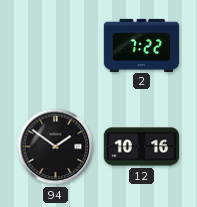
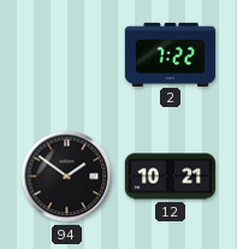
12: 10:16 -> 10:21 (171, 177)
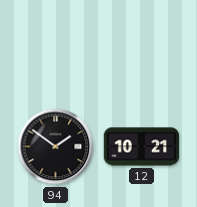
2: 7:22 -> none (171, 54)
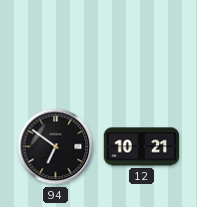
94: 1:51 -> 6:51 (56, 147)
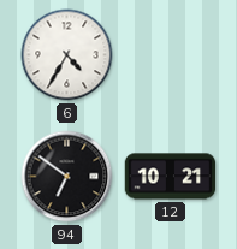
6: none -> 4:35 (67, 55)
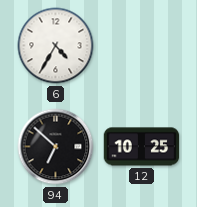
94: 6:51 -> 6:52 (56, 147)
12: 10:21 -> 10:25 (142, 147)
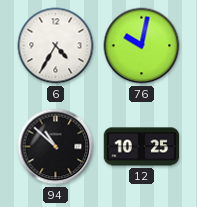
76: none -> 10:02 (142, 46)
94: 6:52 -> 10:52 (56, 147)
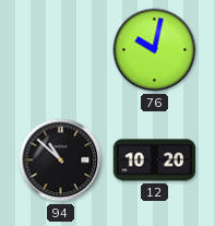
6: 4:35 -> none (56, 46)
12: 10:25 -> 10:20 (155, 160)
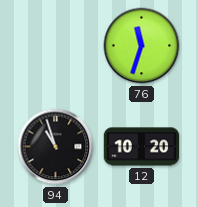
76: 10:02 -> 11:33 (142, 46)
94: 10:52 -> 10:57 (56, 147)
